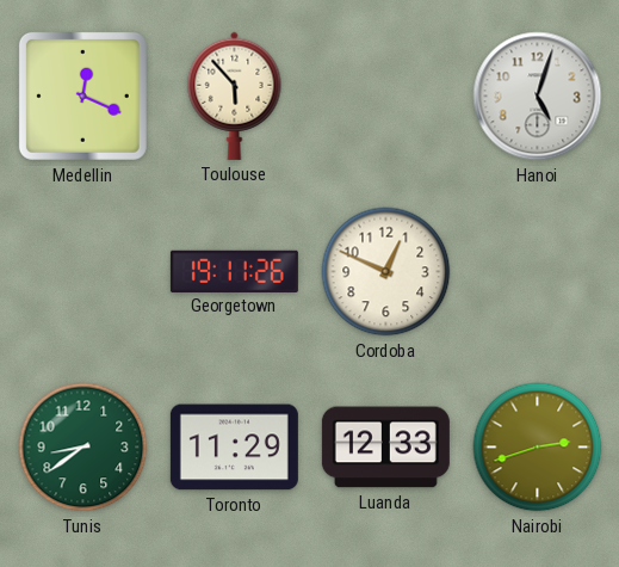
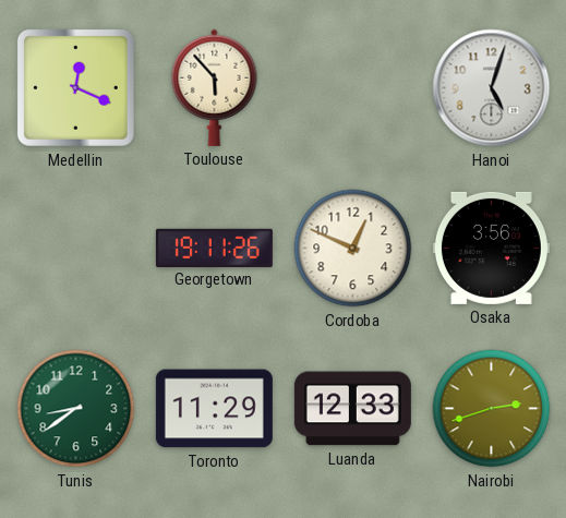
Osaka: none -> 3:56 (491, 248)
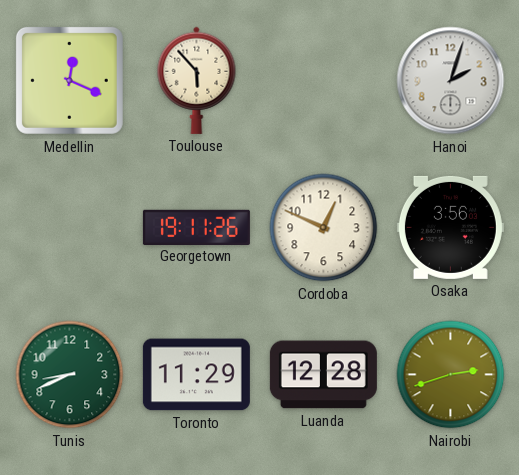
Hanoi: 5:03 -> 2:03 (451, 81)
Tunis: 8:39 -> 8:41 (70, 375)
Luanda: 12:33 -> 12:28 (323, 375)
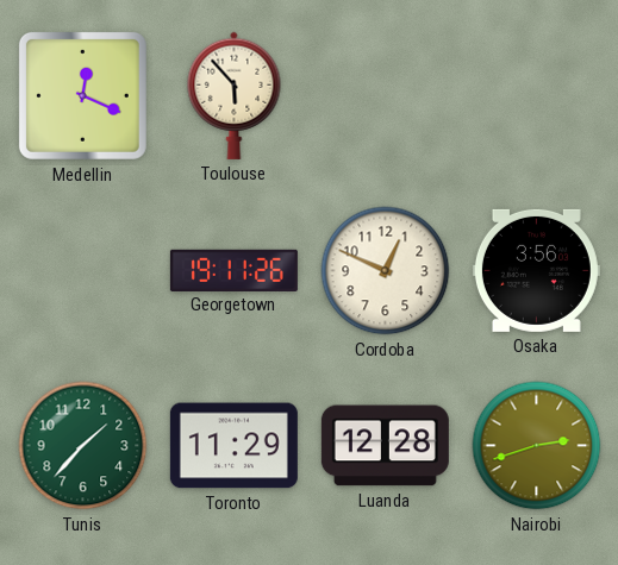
Hanoi: 2:03 -> none (451, 81)
Tunis: 8:41 -> 1:37 (83, 446)
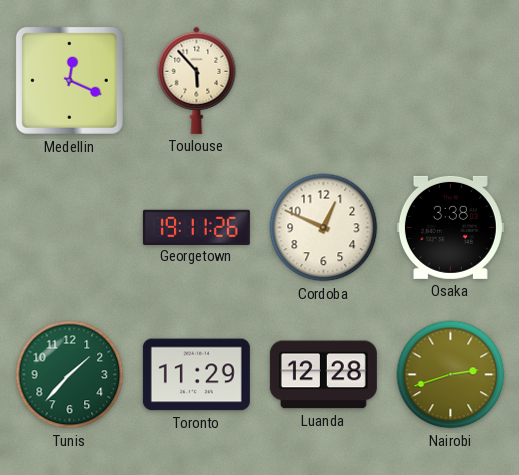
Osaka: 3:56 -> 3:38 (450, 227)
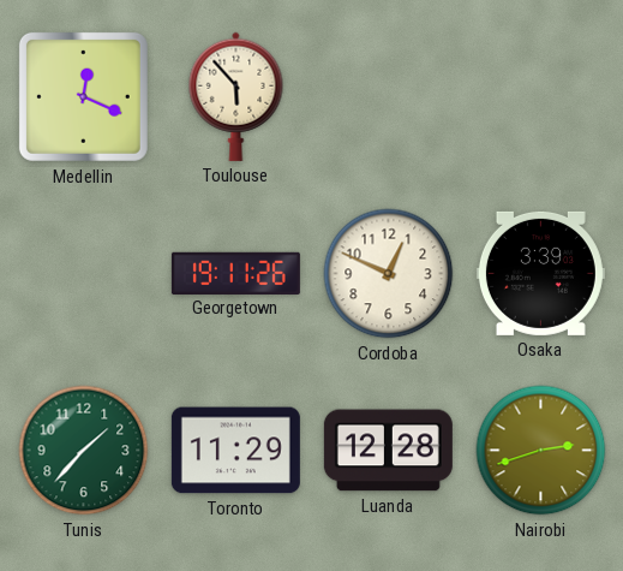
Osaka: 3:38 -> 3:39 (540, 273)
